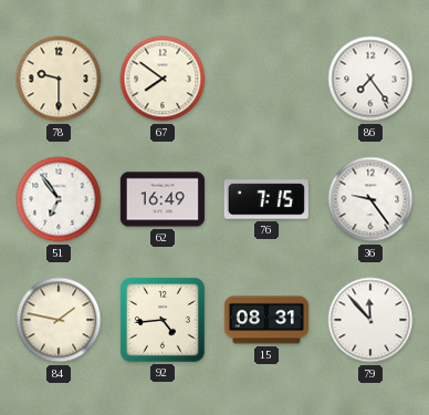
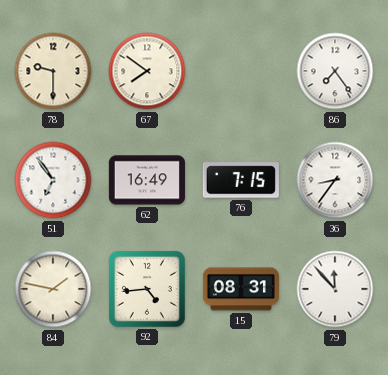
36: 9:24 -> 8:36 (335, 180)
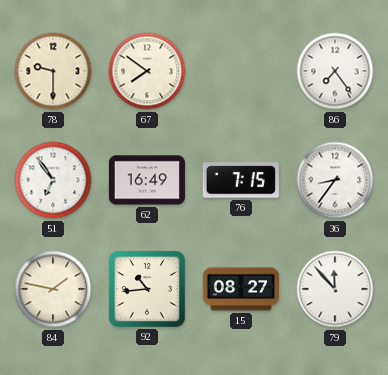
92: 4:44 -> 10:44 (147, 289)
15: 08:31 -> 08:27 (241, 289)
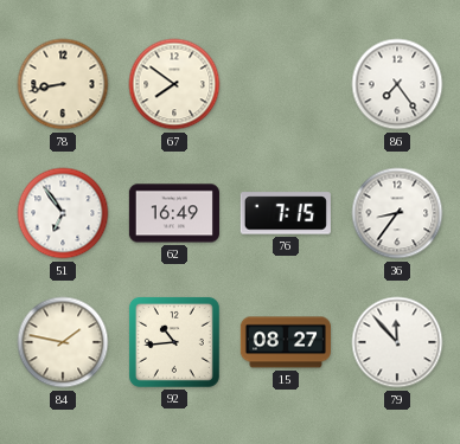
78: 9:30 -> 8:43 (63, 84)
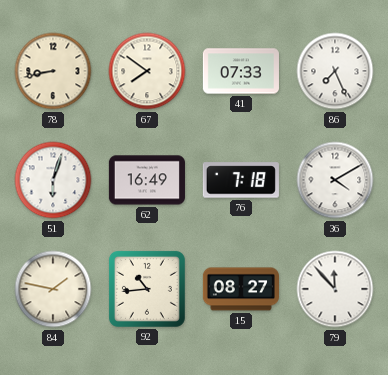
41: none -> 07:33 (241, 71)
86: 7:24 -> 7:26 (335, 71)
51: 6:54 -> 6:03 (53, 180)
76: 7:15 -> 7:18 (241, 180)
36: 8:36 -> 4:10 (335, 180)
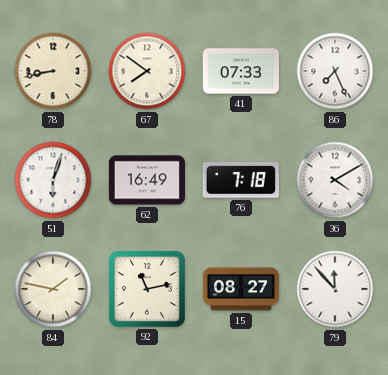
92: 10:44 -> 11:13 (147, 289)
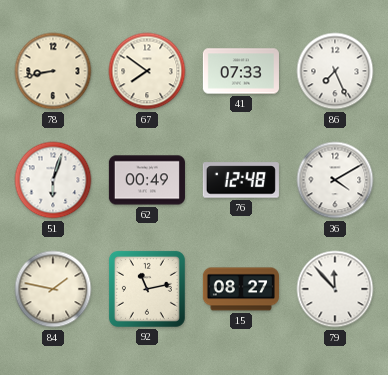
62: 16:49 -> 00:49 (147, 180)
76: 7:18 -> 12:48 (241, 180)
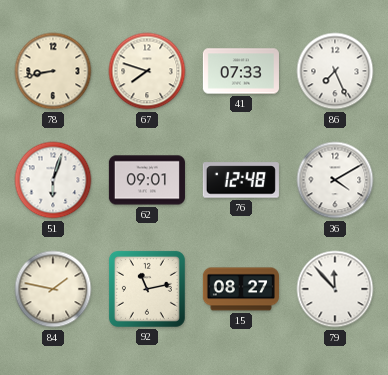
67: 7:51 -> 7:48 (147, 71)
62: 00:49 -> 09:01 (147, 180)
